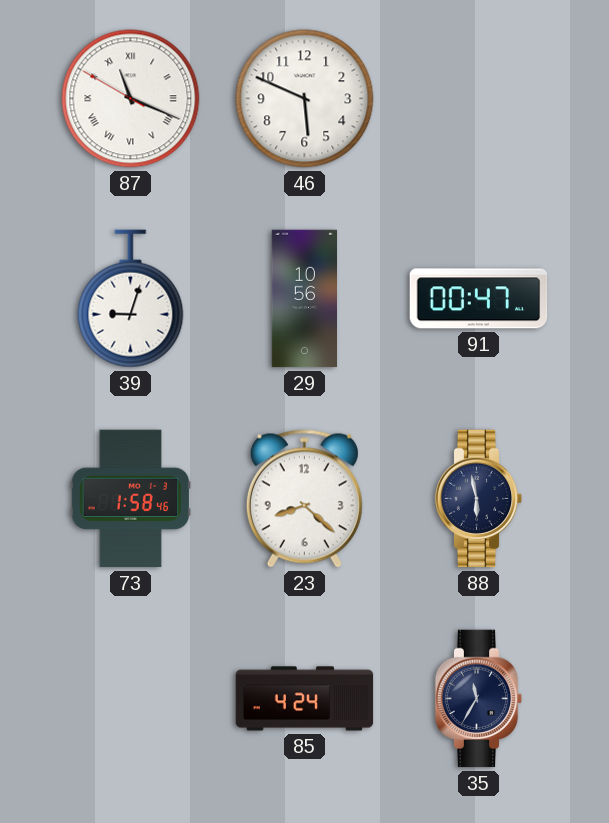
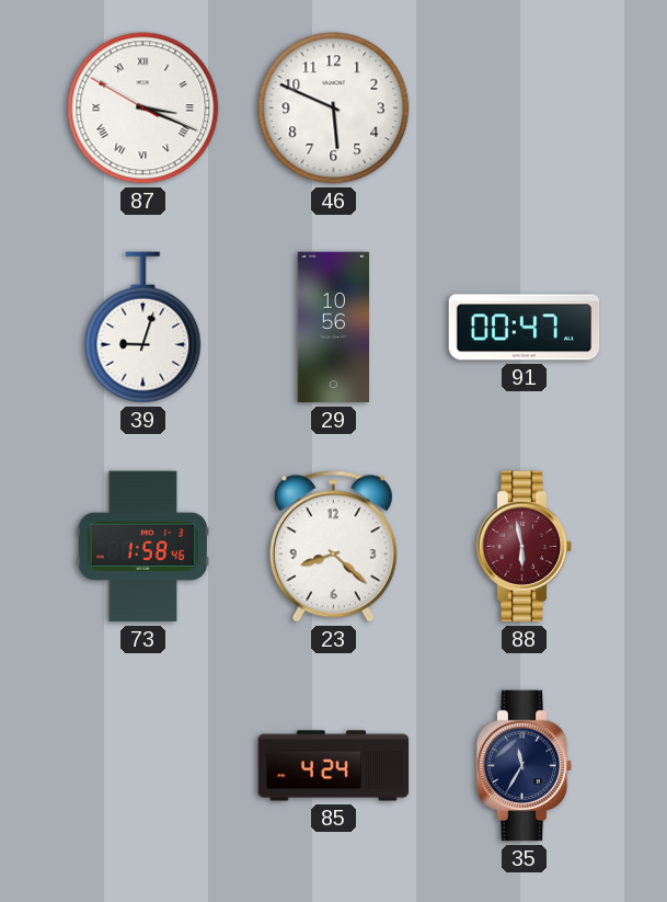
87: 11:18 -> 3:18 (143, 109)
88 dial: navy -> burgundy (525, 547)
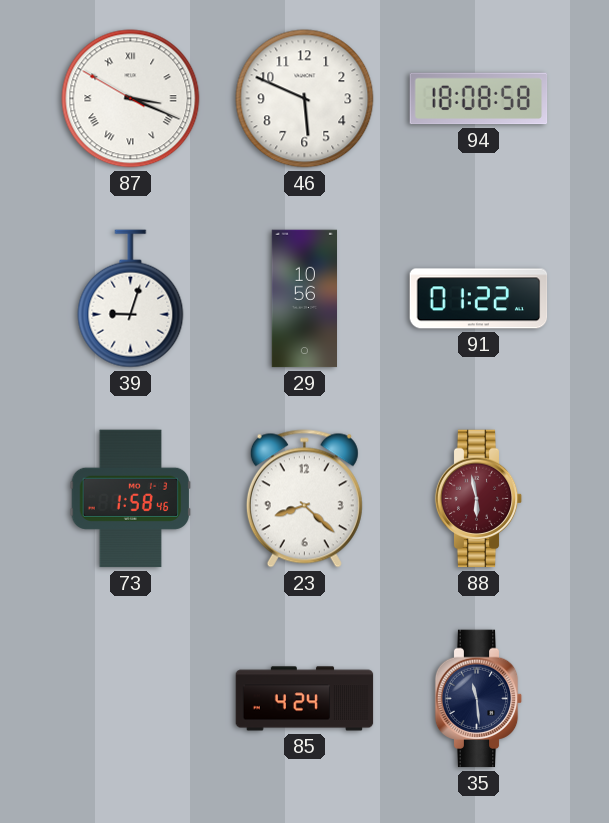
94: none -> 18:08 (479, 99)
91: 00:47 -> 01:22 (479, 299)
35: 11:35 -> 11:29 (479, 699)
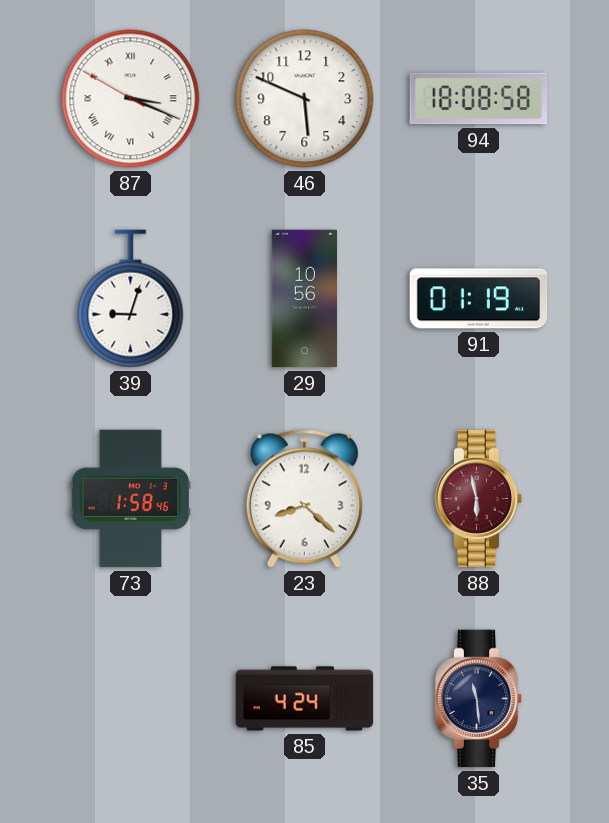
91: 01:22 -> 01:19 (479, 299)
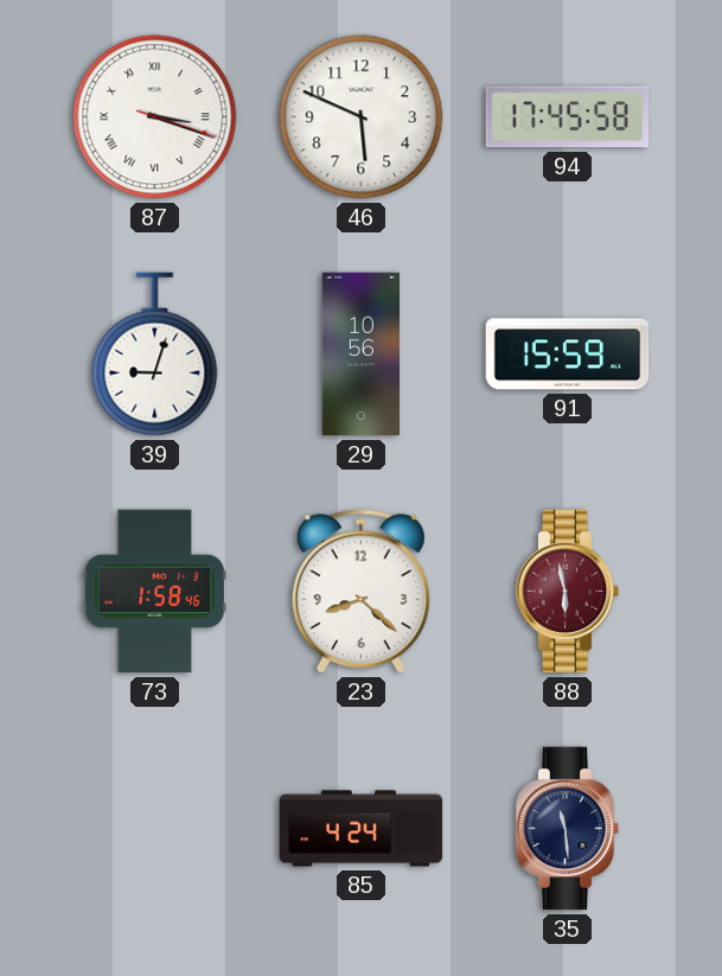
87: 3:18:50 -> 3:18:18 (155, 117)
94: 18:08 -> 17:45 (568, 117)
91: 01:19 -> 15:59 (568, 355)
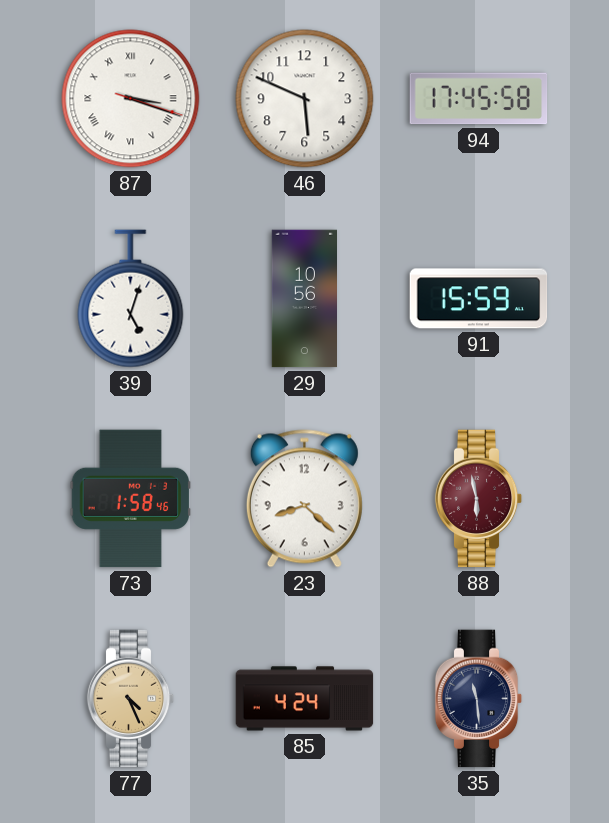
39: 9:03 -> 5:03 (131, 299)
77: none -> 4:26 (131, 699)
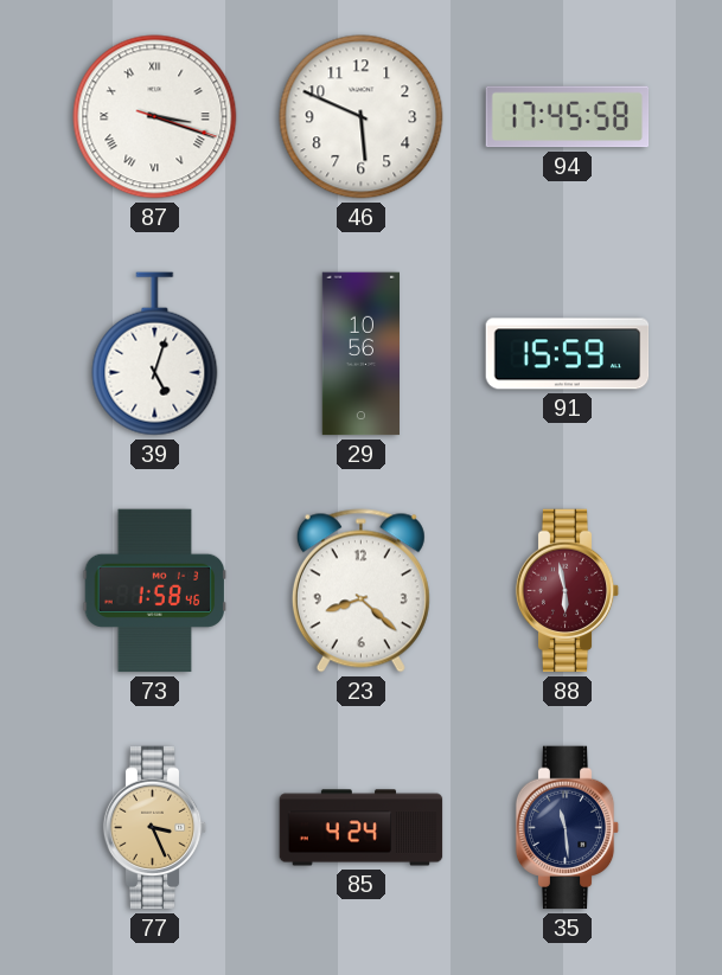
77: 4:26 -> 3:26 (155, 828)
